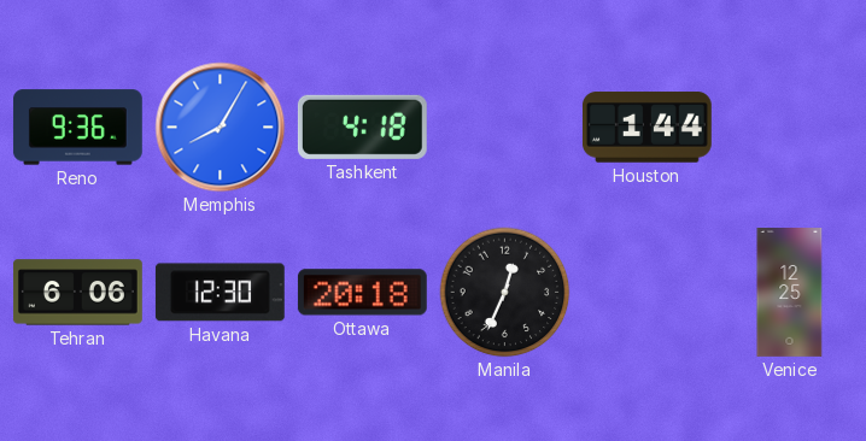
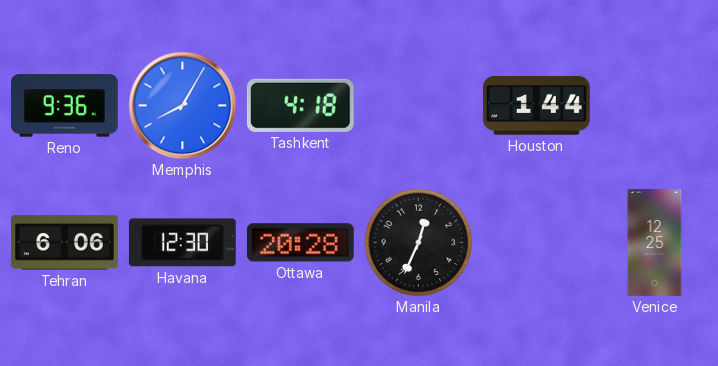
Ottawa: 20:18 -> 20:28 (300, 243)
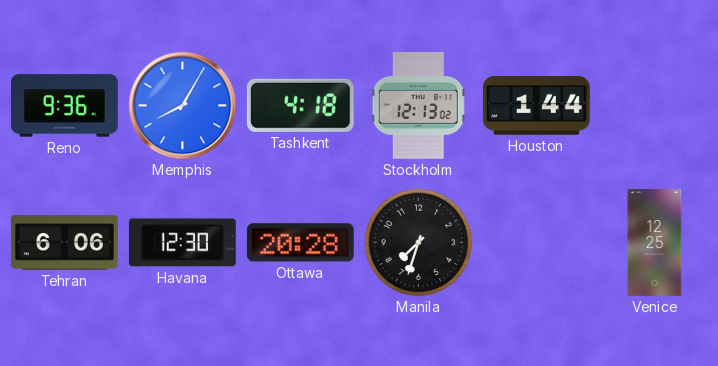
Stockholm: none -> 12:13 (419, 105)
Manila: 12:34 -> 7:33 (419, 243)
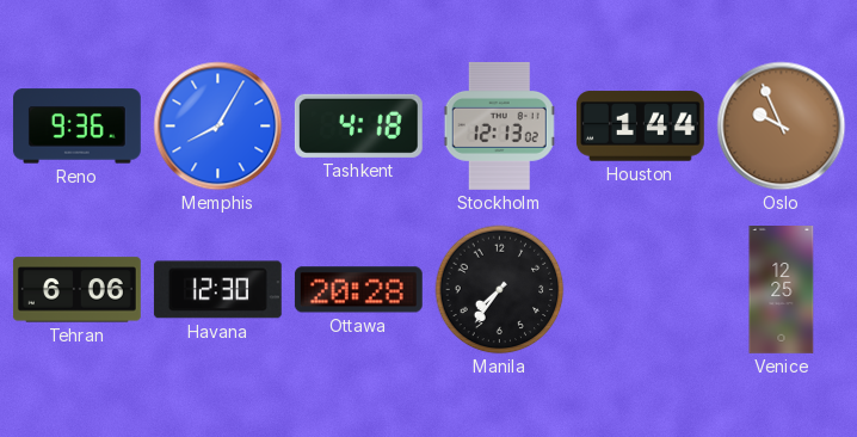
Oslo: none -> 9:56 (782, 127)
Manila: 7:33 -> 7:36 (500, 290)
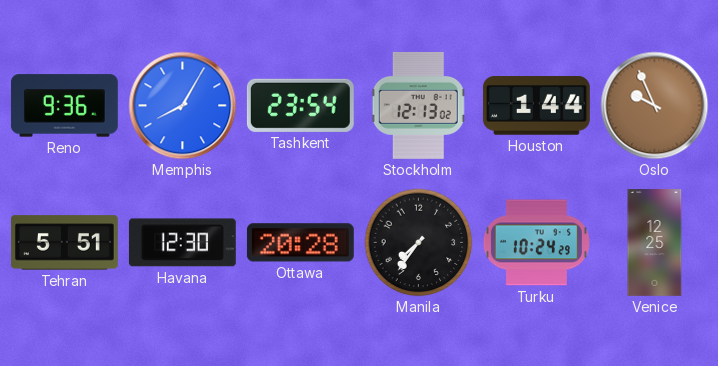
Tashkent: 4:18 -> 23:54 (300, 105)
Tehran: 6:06 -> 5:51 (64, 243)
Turku: none -> 10:24 (536, 243)
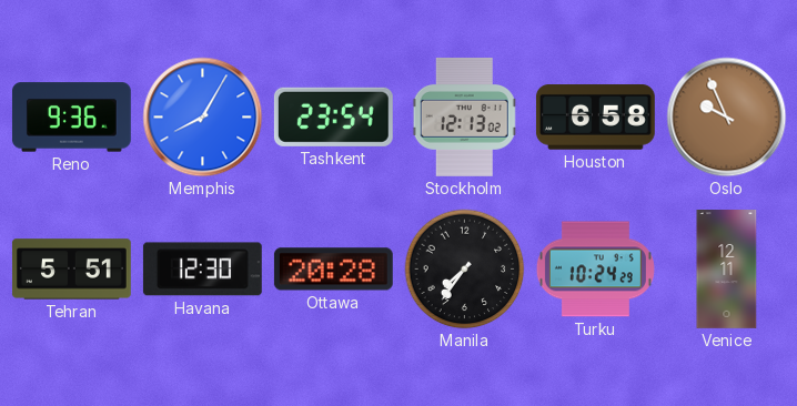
Houston: 1:44 -> 6:58 (595, 118)
Venice: 12:25 -> 12:11 (727, 270)
